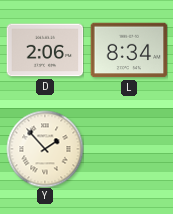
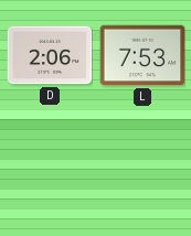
L: 8:34 -> 7:53 (142, 55)
Y: 1:53 -> none (45, 149)
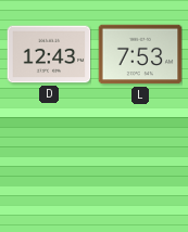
D: 2:06 -> 12:43 (49, 54)
